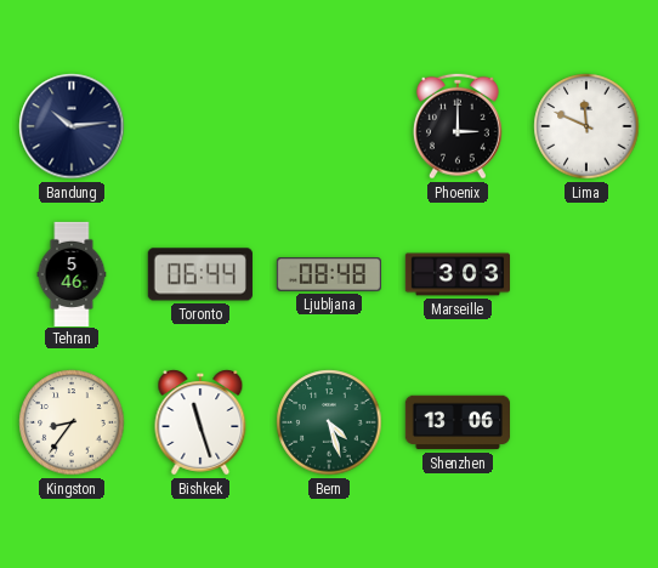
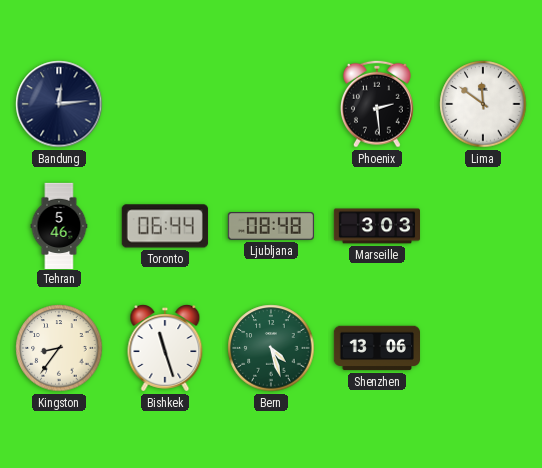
Bandung: 10:14 -> 12:14 (59, 104)
Phoenix: 3:00 -> 2:29 (377, 104)
Lima: 11:49 -> 11:51 (483, 104)
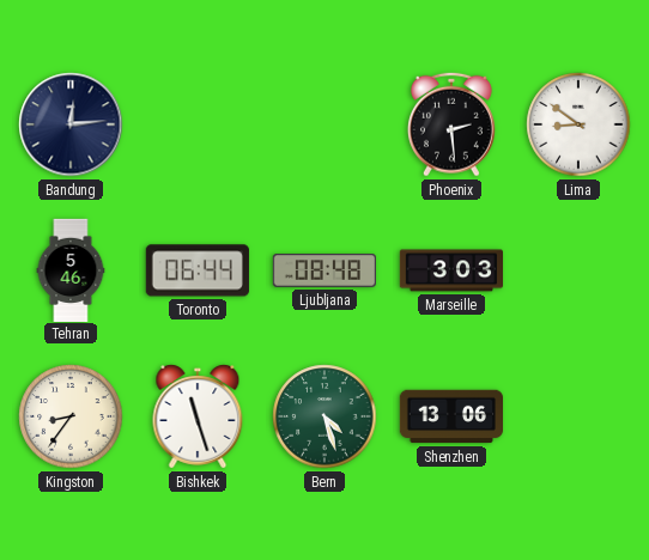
Lima: 11:51 -> 8:51 (578, 124)
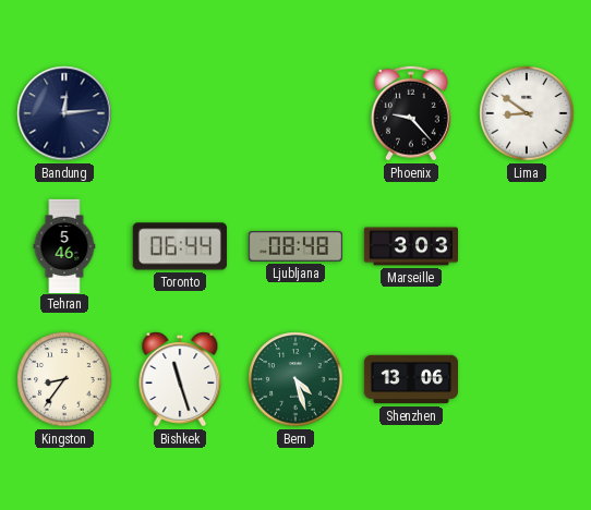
Phoenix: 2:29 -> 9:23 (411, 113)
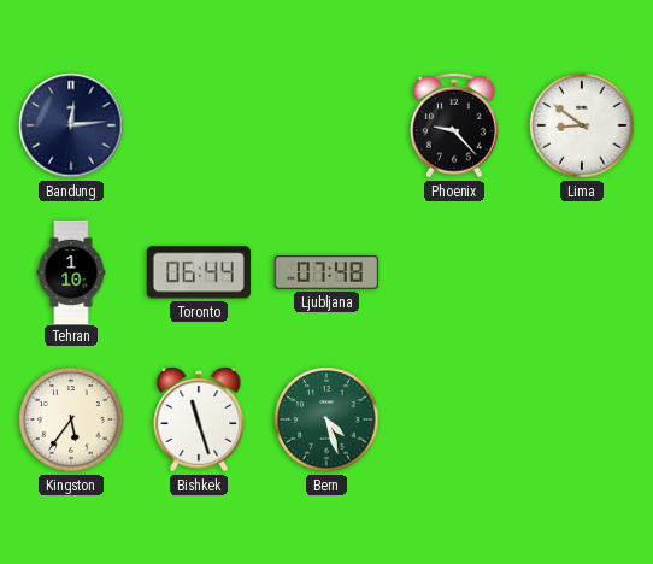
Tehran: 5:46 -> 1:10 (71, 271)
Ljubljana: 08:48 -> 07:48 (325, 272)
Marseille: 3:03 -> none (410, 246)
Kingston: 8:36 -> 5:36 (71, 419)
Shenzhen: 13:06 -> none (410, 379)
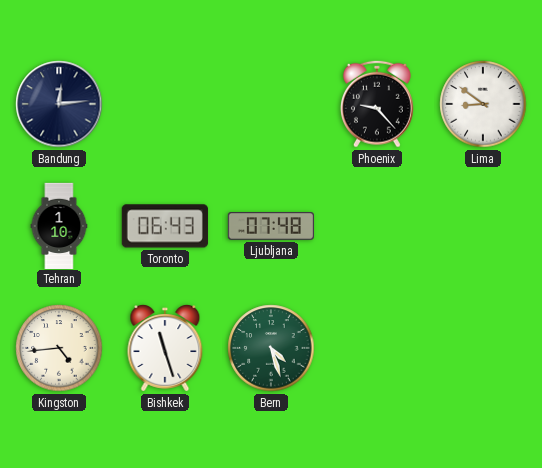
Toronto: 06:44 -> 06:43 (165, 226)
Kingston: 5:36 -> 4:44 (59, 348)
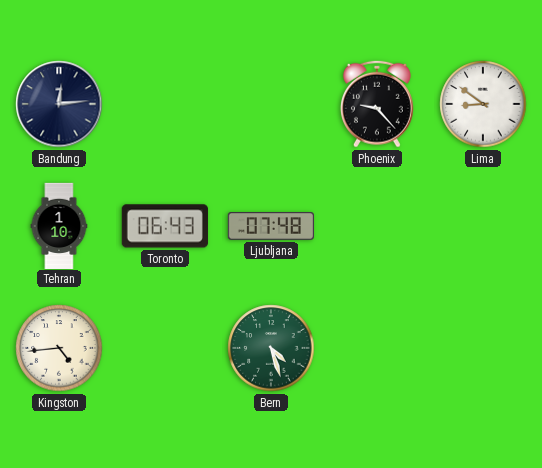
Bishkek: 11:27 -> none (165, 348)
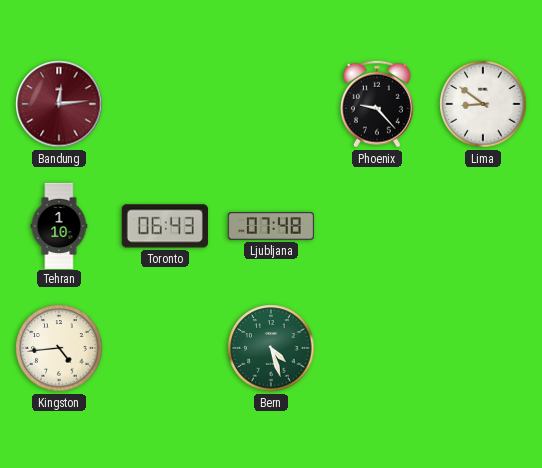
Bandung dial: navy -> burgundy (59, 104)
